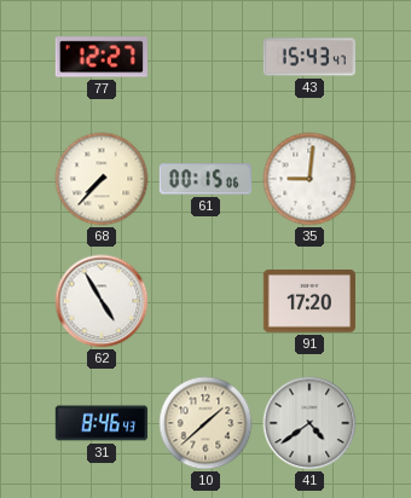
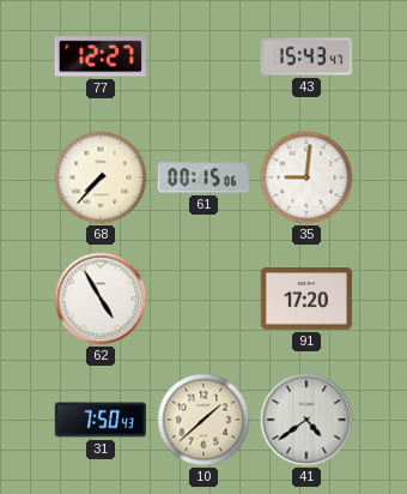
31: 8:46 -> 7:50 (99, 420)
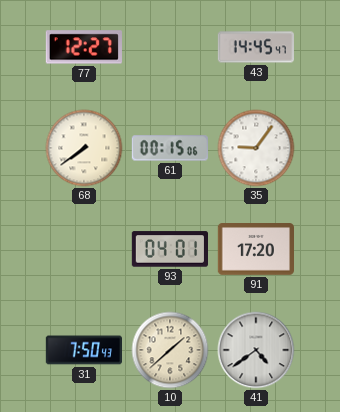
43: 15:43 -> 14:45 (255, 47)
68: 7:37 -> 7:39 (84, 148)
35: 9:01 -> 9:06 (256, 148)
62: 4:55 -> none (101, 299)
93: none -> 04:01 (169, 249)
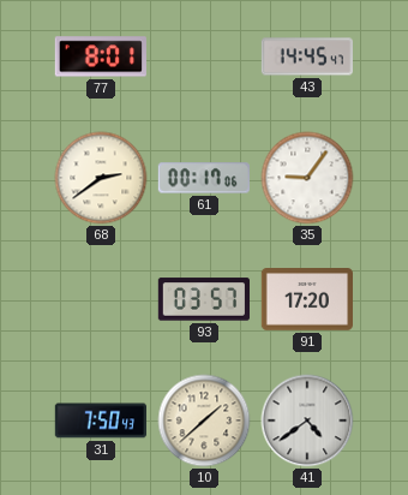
77: 12:27 -> 8:01 (101, 56)
68: 7:39 -> 2:39 (101, 178)
61: 00:15 -> 00:17 (204, 178)
93: 04:01 -> 03:57 (203, 299)
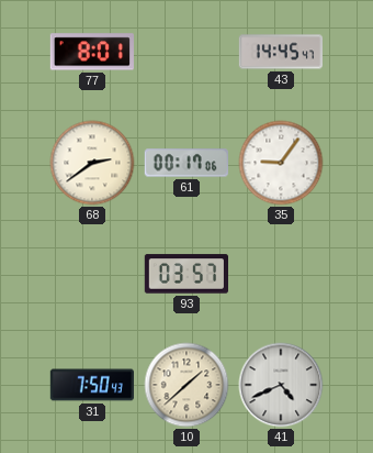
91: 17:20 -> none (306, 300)
41: 4:39 -> 4:41 (281, 385)
